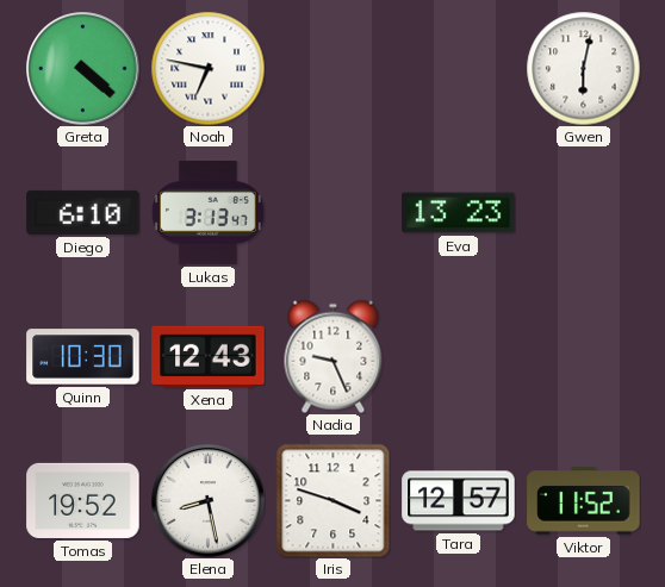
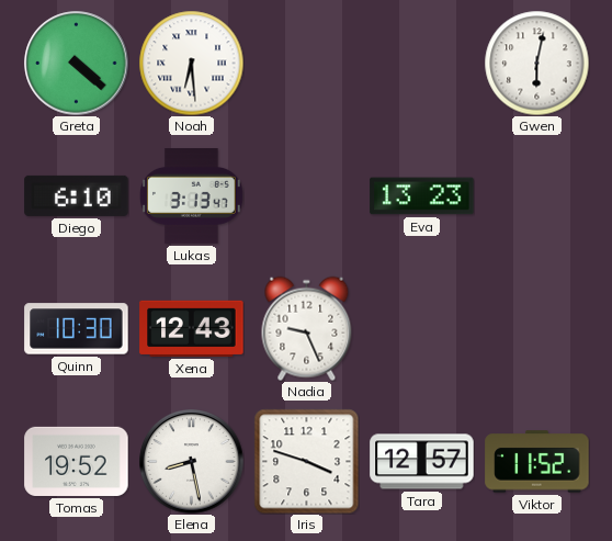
Noah: 6:47 -> 6:29 (191, 63)
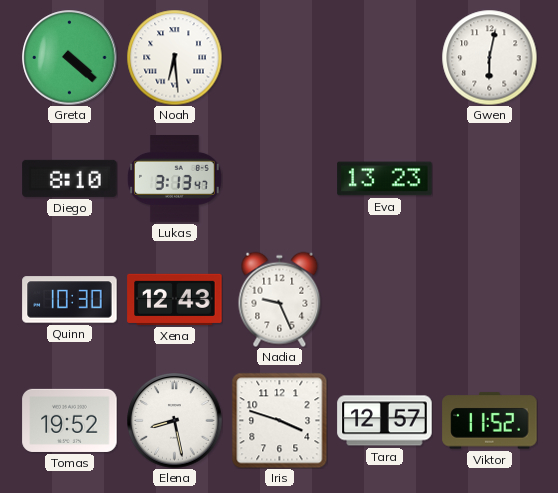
Diego: 6:10 -> 8:10 (70, 178)
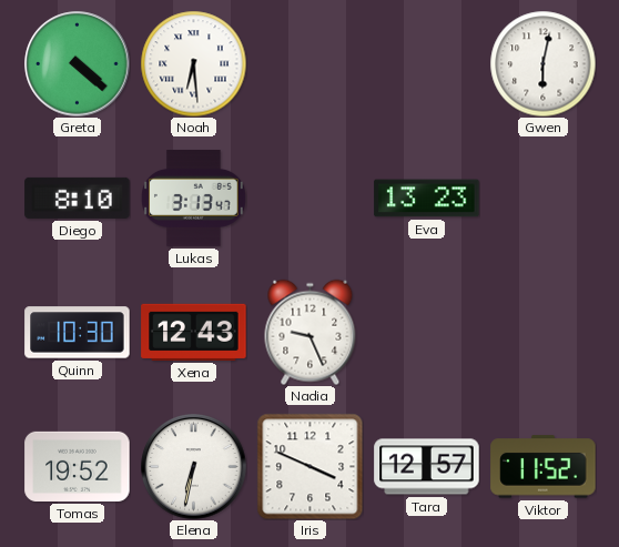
Elena: 8:28 -> 6:32 (194, 467)
Iris: 3:48 -> 3:49 (309, 466)
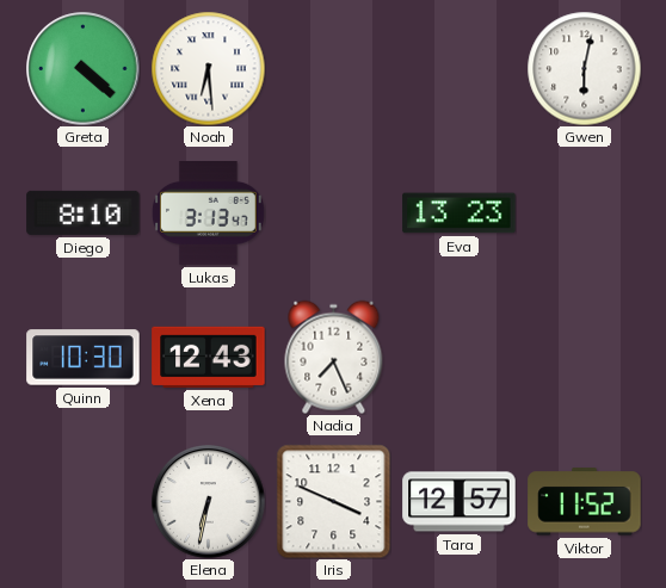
Nadia: 9:26 -> 7:26 (334, 357)
Tomas: 19:52 -> none (78, 466)
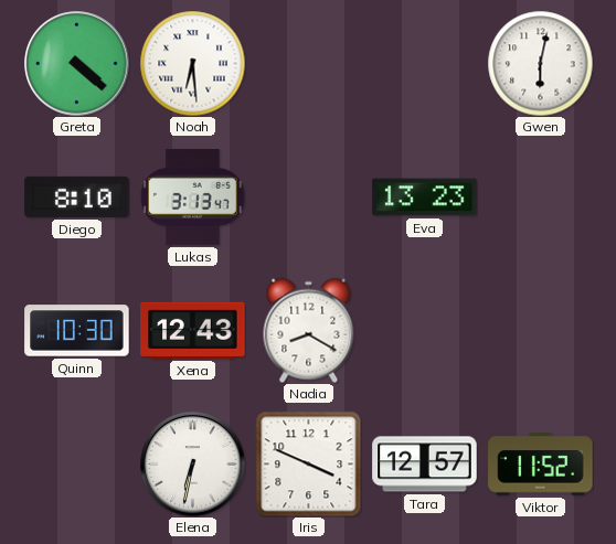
Nadia: 7:26 -> 8:20 (309, 330)
